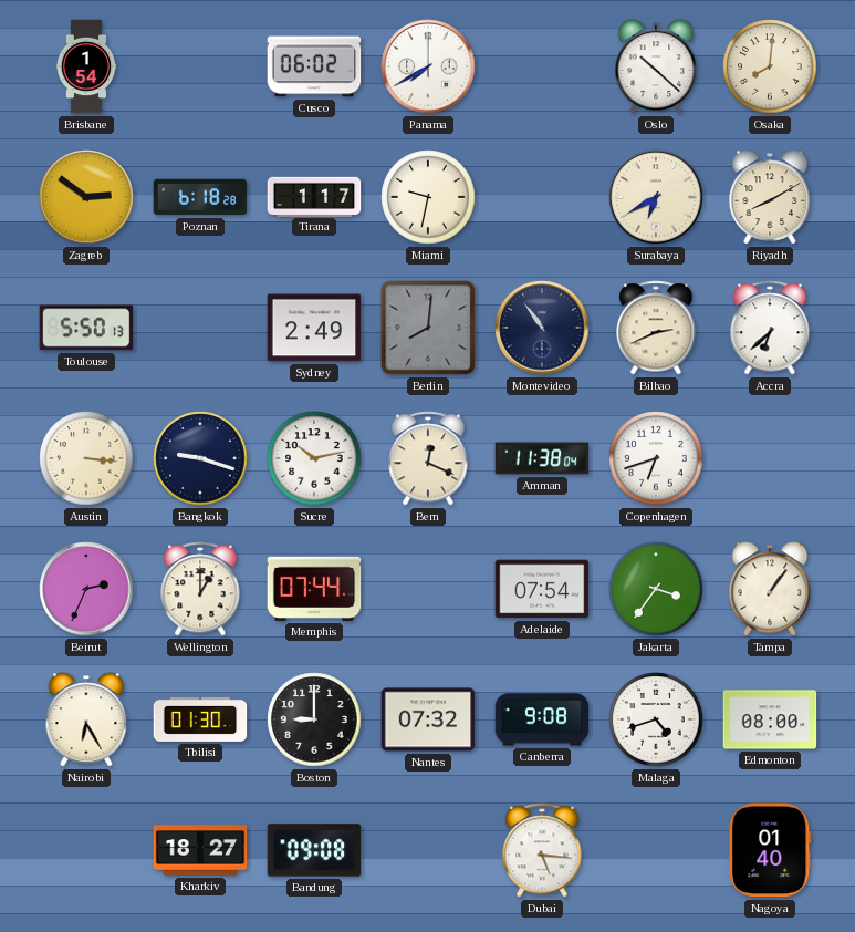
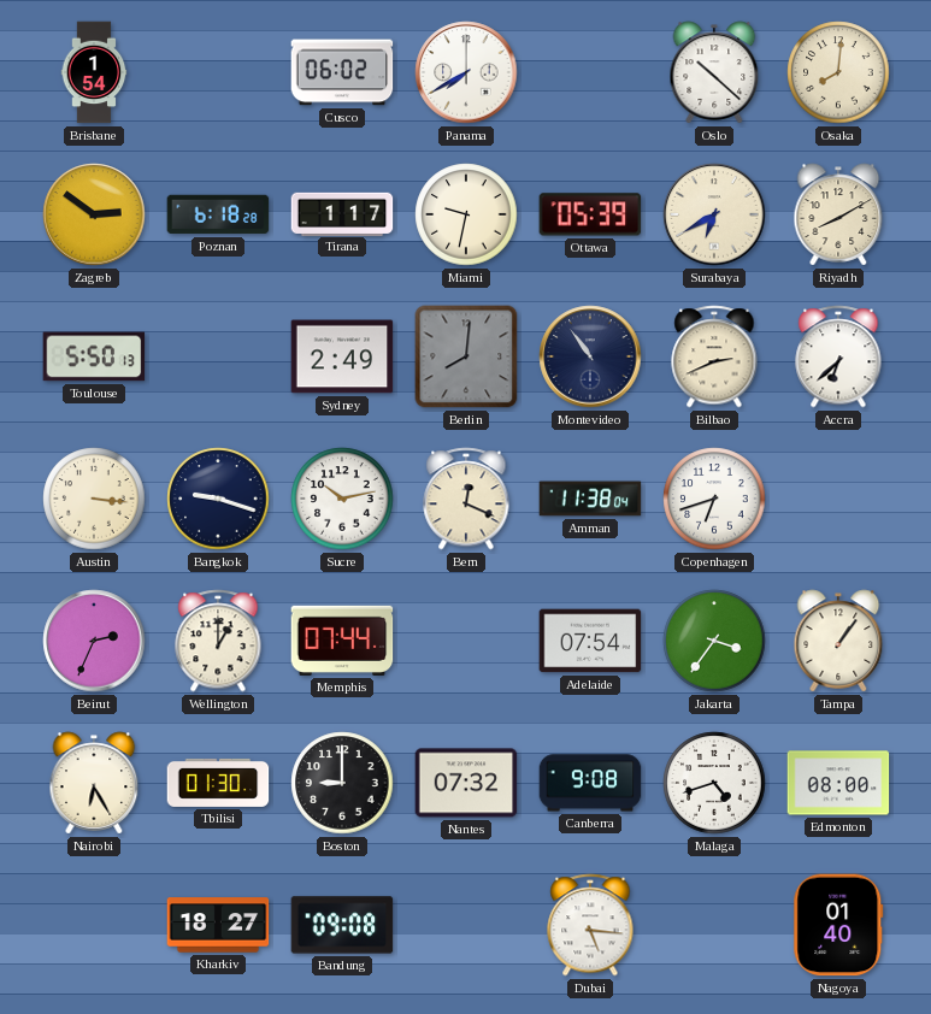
Ottawa: none -> 05:39 (590, 214)
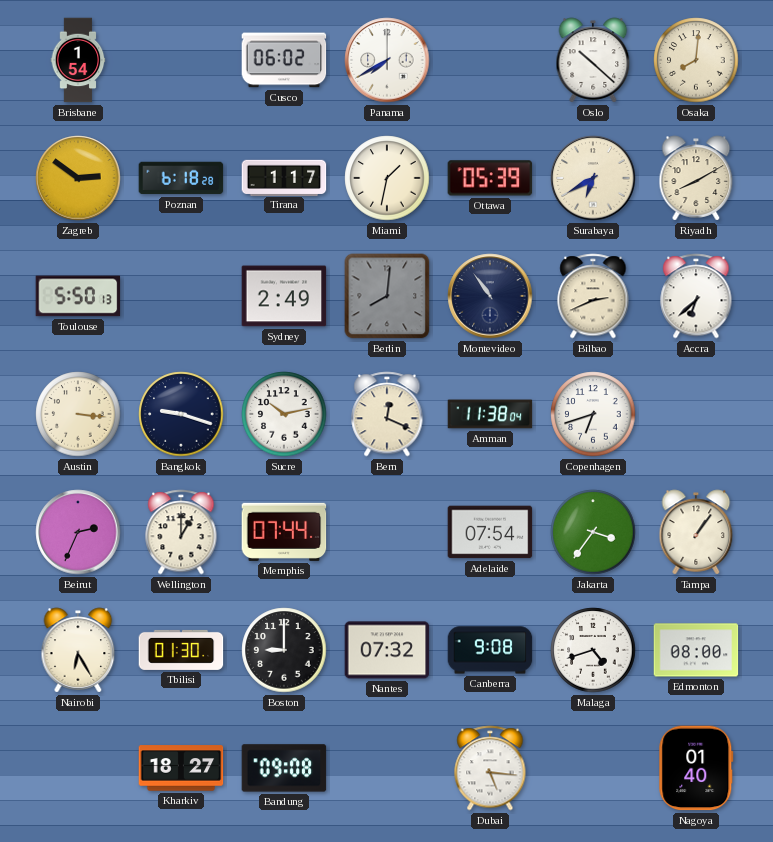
Miami: 9:32 -> 1:32 (387, 178)
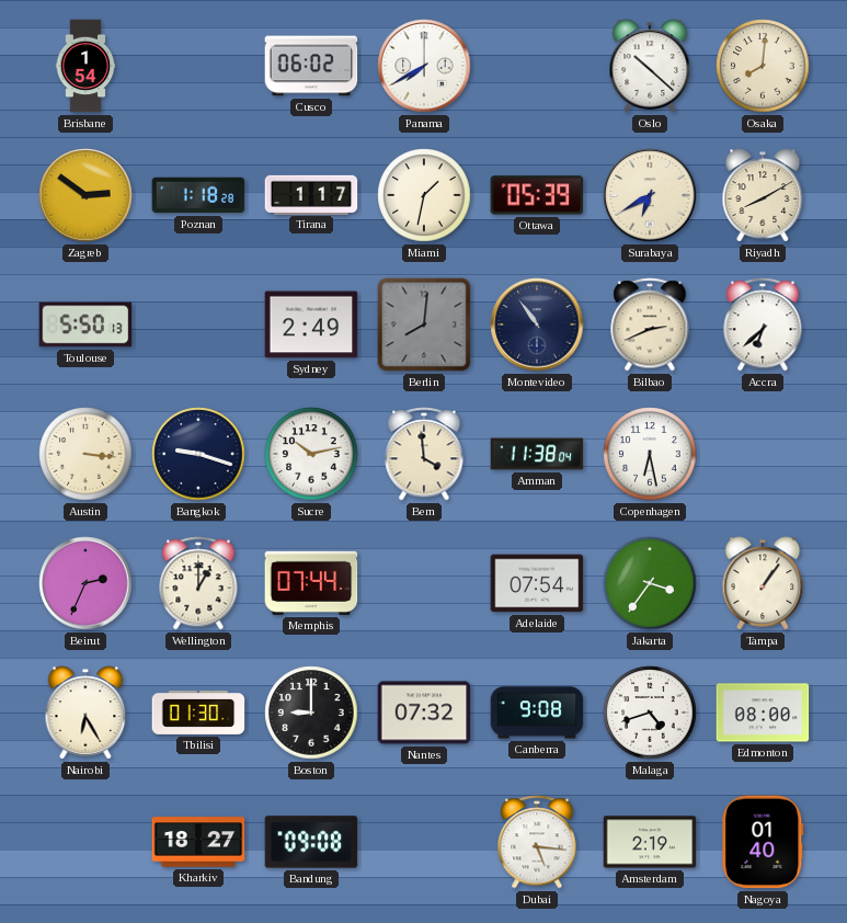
Poznan: 6:18 -> 1:18 (198, 195)
Bern: 12:19 -> 3:59 (424, 454)
Copenhagen: 6:42 -> 6:28 (650, 454)
Amsterdam: none -> 2:19 (650, 842)
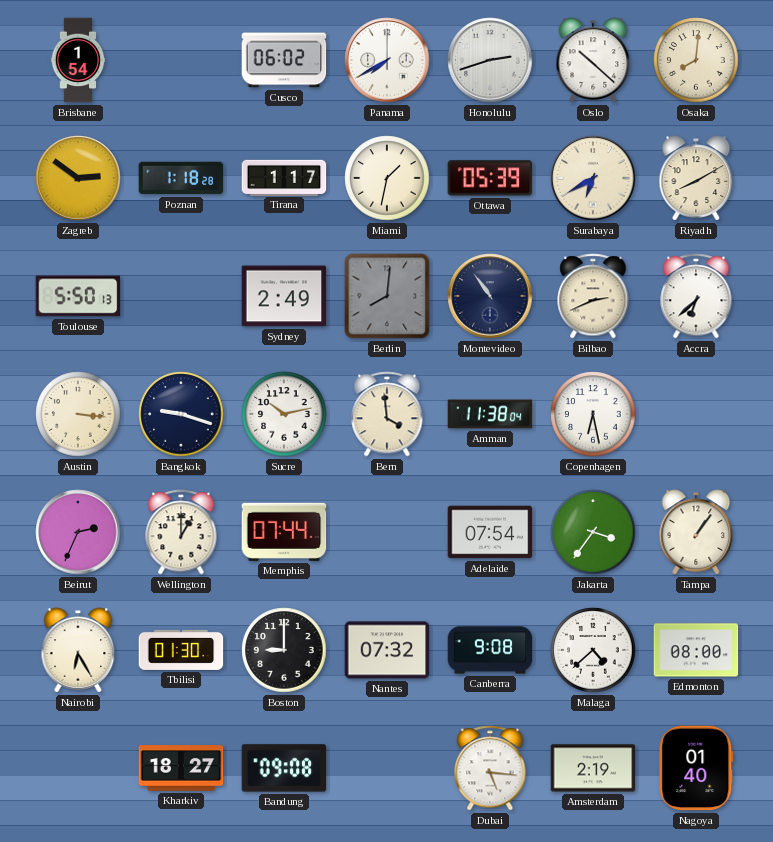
Honolulu: none -> 2:42 (490, 60)
Malaga: 4:42 -> 4:38 (593, 650)
